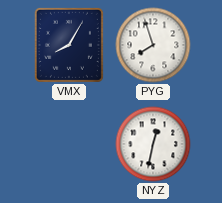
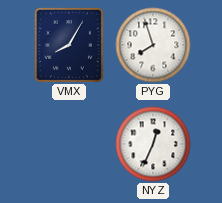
NYZ: 12:32 -> 12:34 (153, 144)
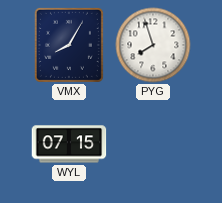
WYL: none -> 07:15 (69, 144)
NYZ: 12:34 -> none (153, 144)
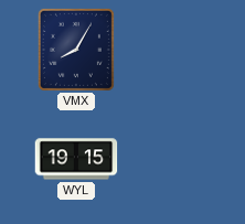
PYG: 7:57 -> none (153, 45)
WYL: 07:15 -> 19:15 (76, 159)
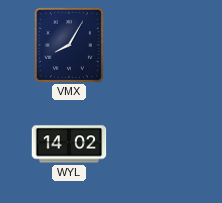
WYL: 19:15 -> 14:02 (69, 144)
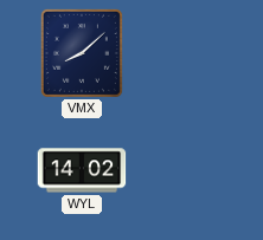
VMX: 8:05 -> 8:08 (82, 53)
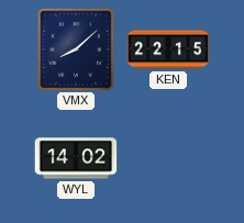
KEN: none -> 22:15 (168, 49)
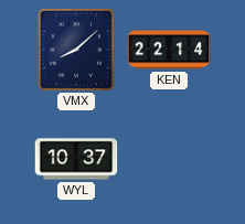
KEN: 22:15 -> 22:14 (169, 50)
WYL: 14:02 -> 10:37 (76, 159)
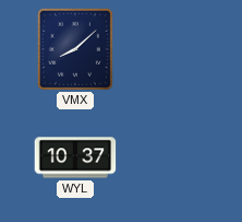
KEN: 22:14 -> none (169, 50)
